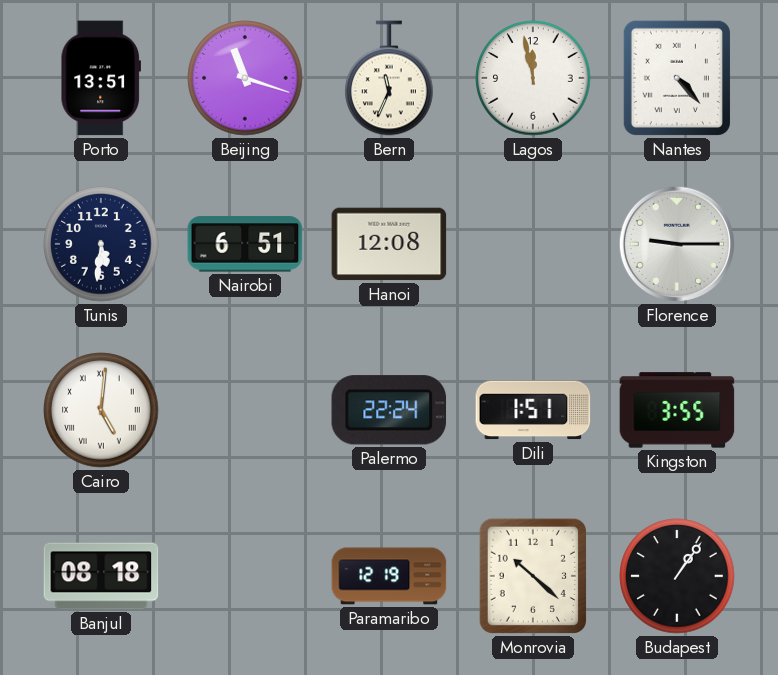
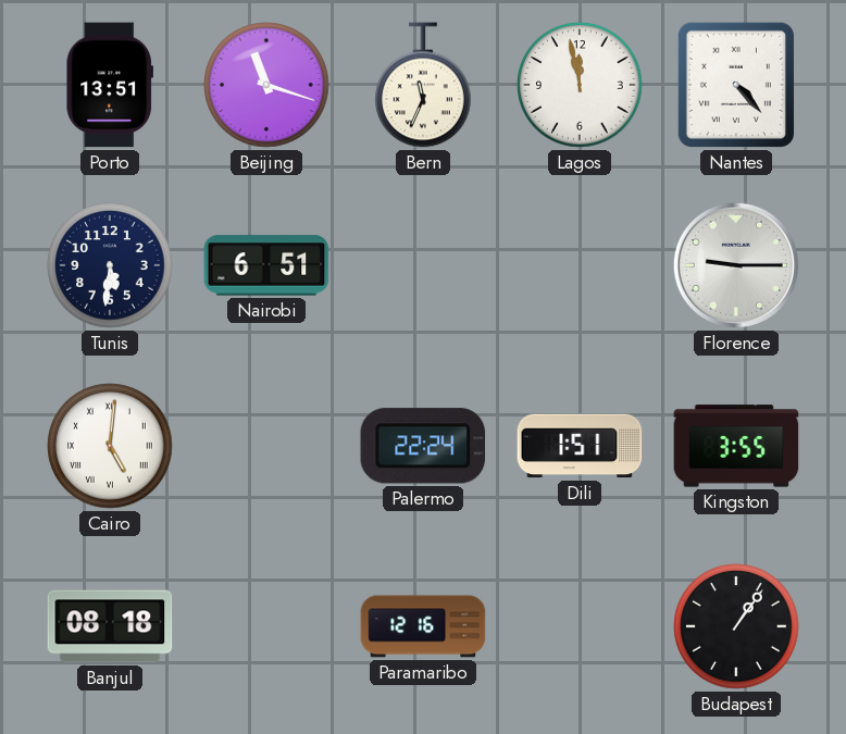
Hanoi: 12:08 -> none (389, 244)
Paramaribo: 12:19 -> 12:16 (423, 626)
Monrovia: 10:22 -> none (533, 576)
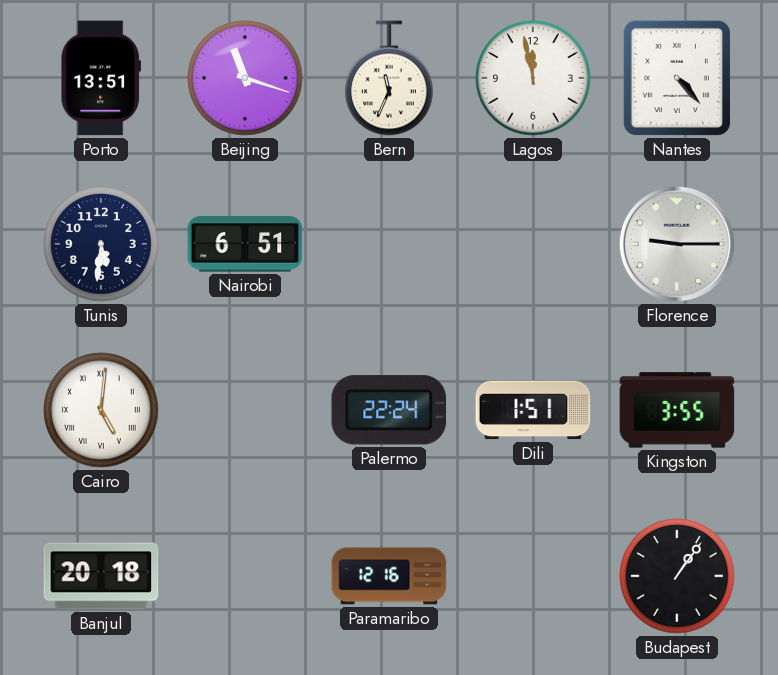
Banjul: 08:18 -> 20:18 (101, 576)
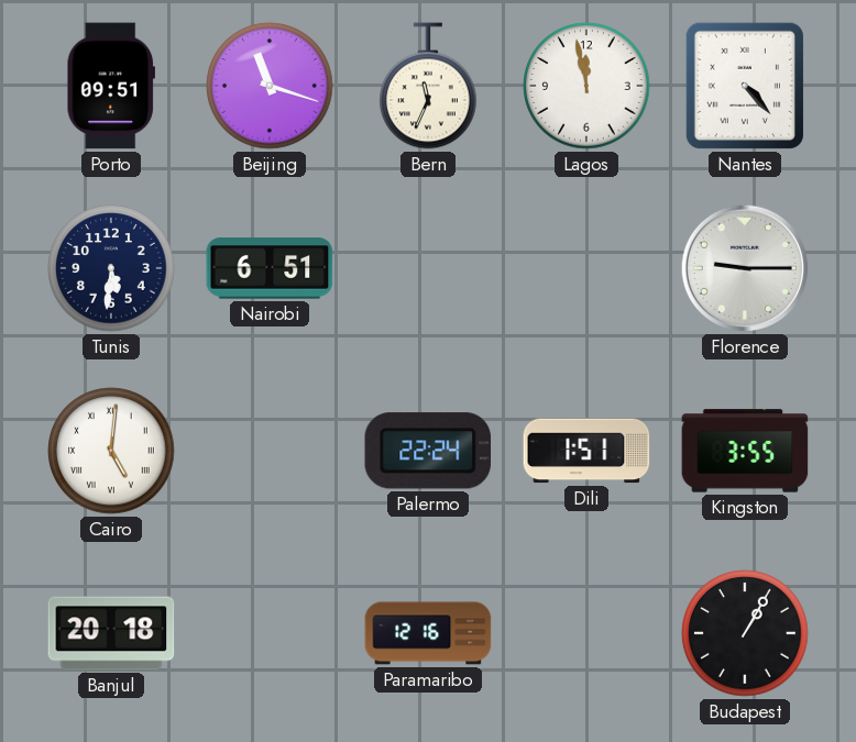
Porto: 13:51 -> 09:51 (110, 86)
Budapest: 1:06 -> 1:05 (745, 633)
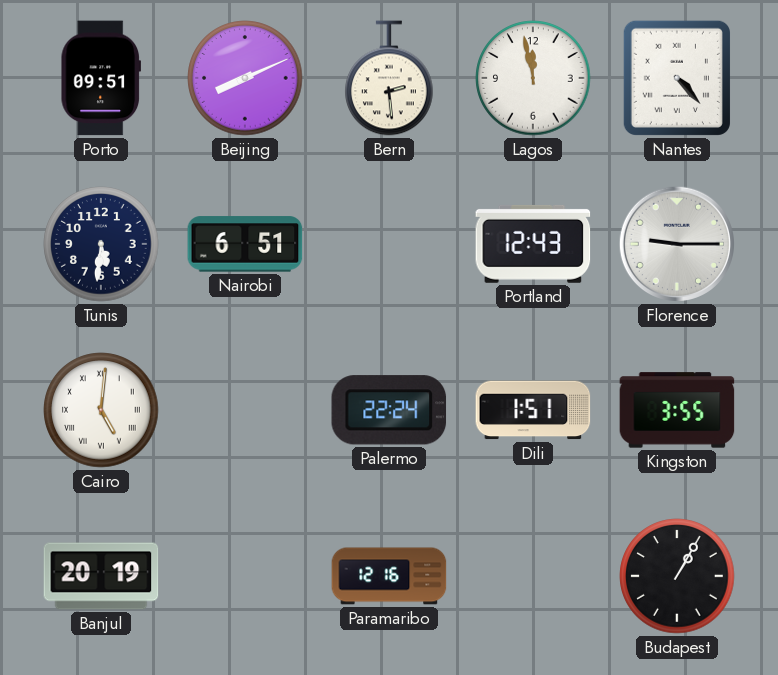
Beijing: 11:18 -> 8:11 (245, 78)
Bern: 11:34 -> 2:29 (389, 78)
Portland: none -> 12:43 (533, 244)
Banjul: 20:18 -> 20:19 (101, 576)
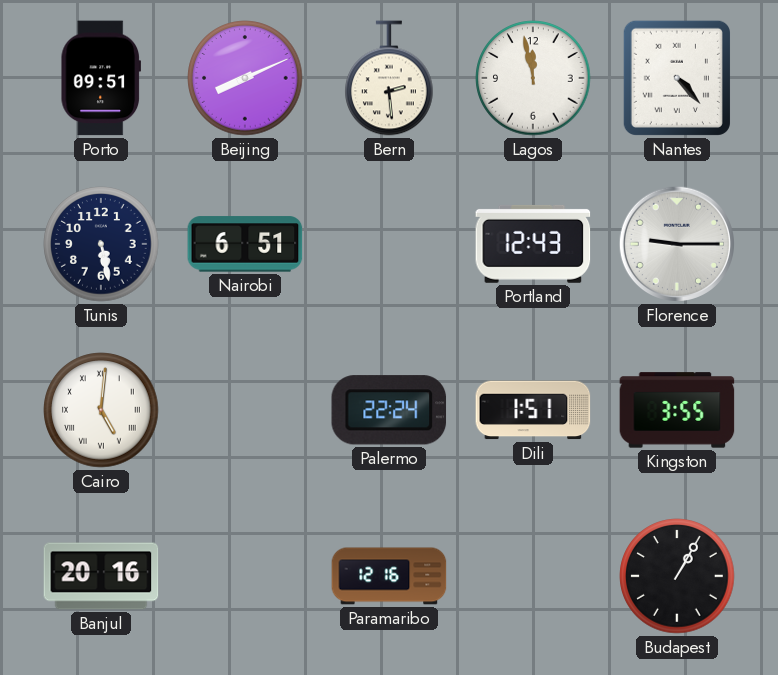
Tunis: 5:31 -> 5:28 (101, 244)
Banjul: 20:19 -> 20:16 (101, 576)
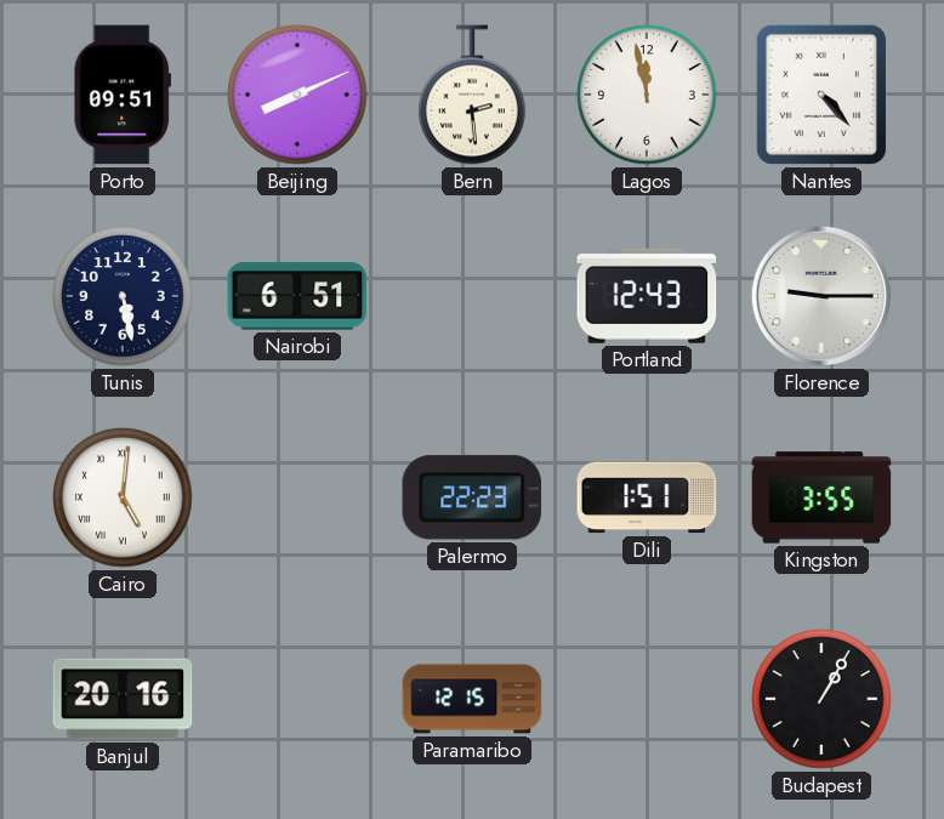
Palermo: 22:24 -> 22:23 (472, 497)
Paramaribo: 12:16 -> 12:15 (472, 699)
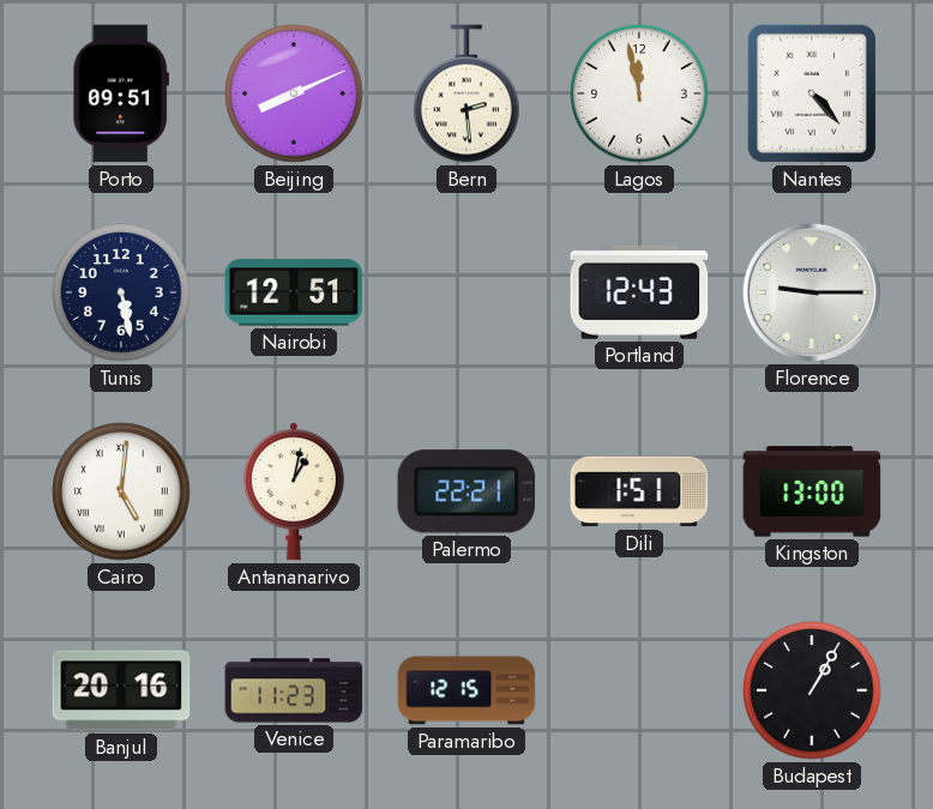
Nairobi: 6:51 -> 12:51 (294, 292)
Antananarivo: none -> 1:02 (294, 491)
Palermo: 22:23 -> 22:21 (466, 491)
Kingston: 3:55 -> 13:00 (812, 491)
Venice: none -> 11:23 (294, 690)
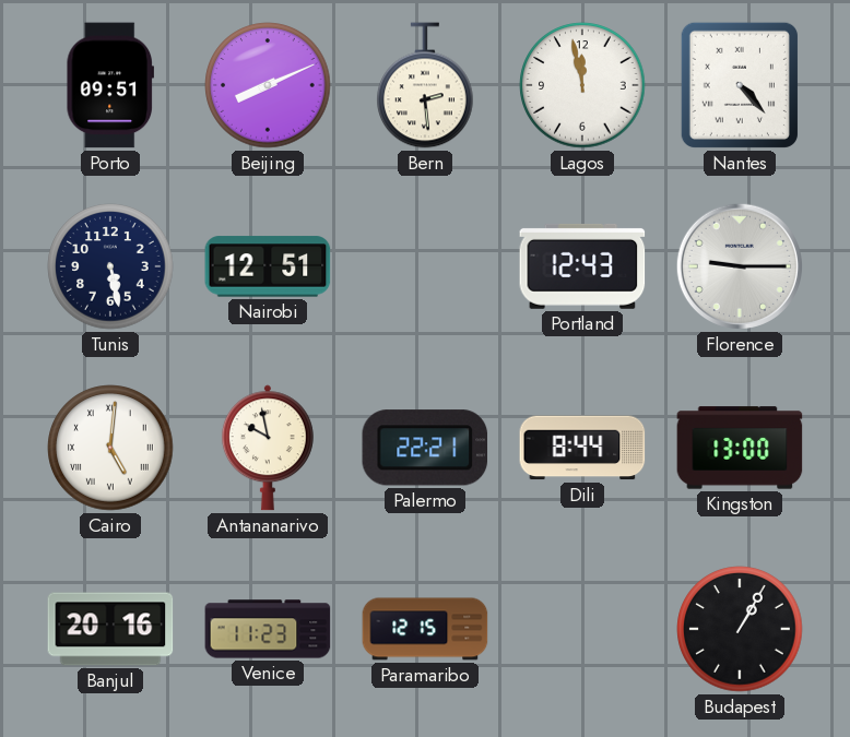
Antananarivo: 1:02 -> 9:58 (268, 448)
Dili: 1:51 -> 8:44 (582, 448)
